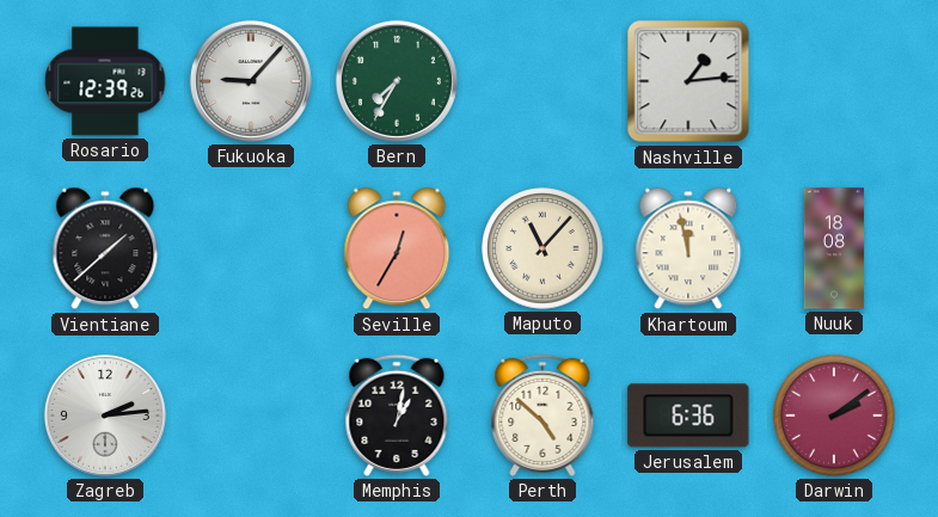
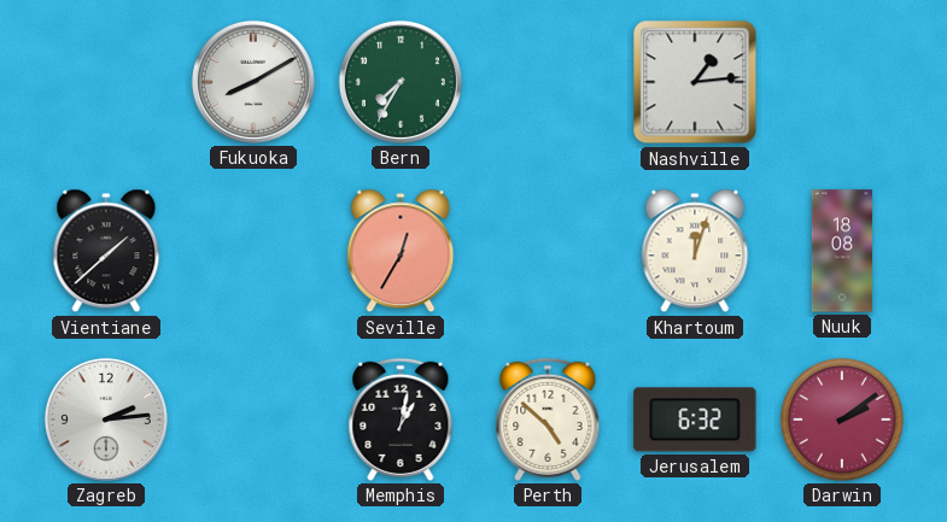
Rosario: 12:39 -> none (105, 81)
Fukuoka: 9:07 -> 8:10 (253, 82)
Maputo: 11:07 -> none (542, 248)
Khartoum: 11:58 -> 12:03 (695, 251)
Jerusalem: 6:36 -> 6:32 (695, 420)
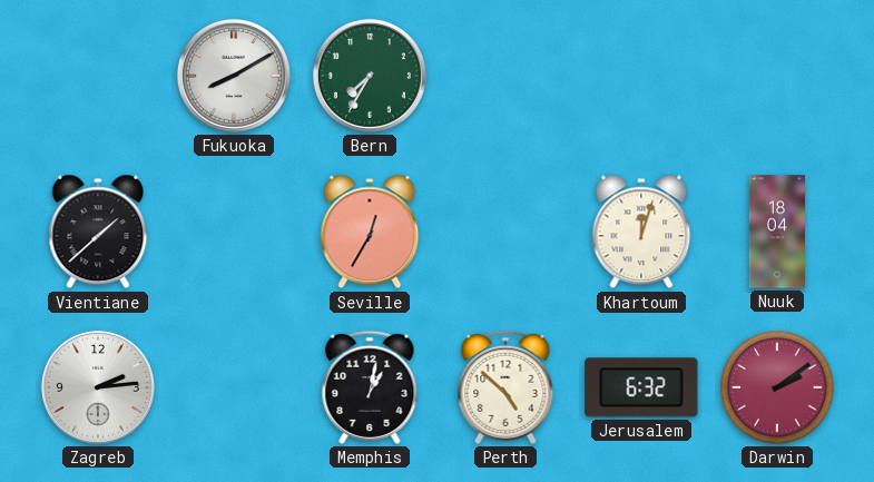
Nashville: 1:14 -> none (695, 82)
Nuuk: 18:08 -> 18:04 (777, 232)
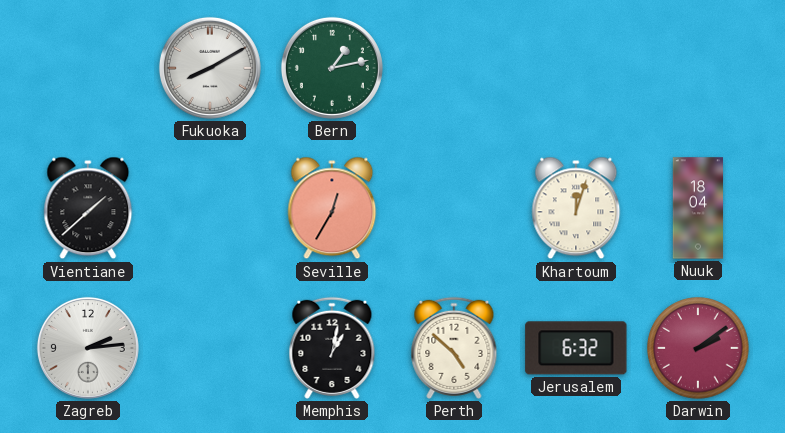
Bern: 7:35 -> 1:13 (332, 68)
